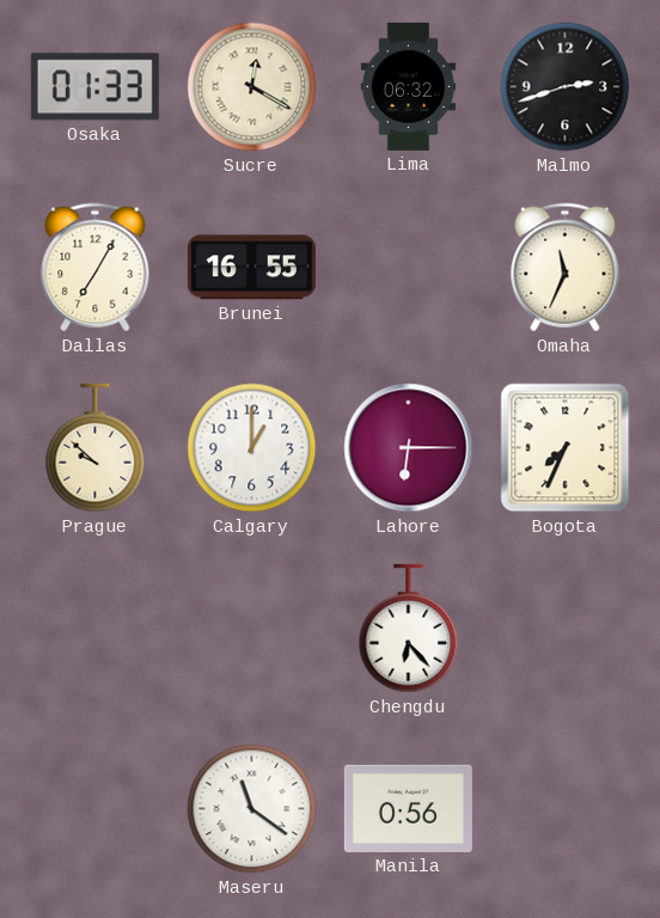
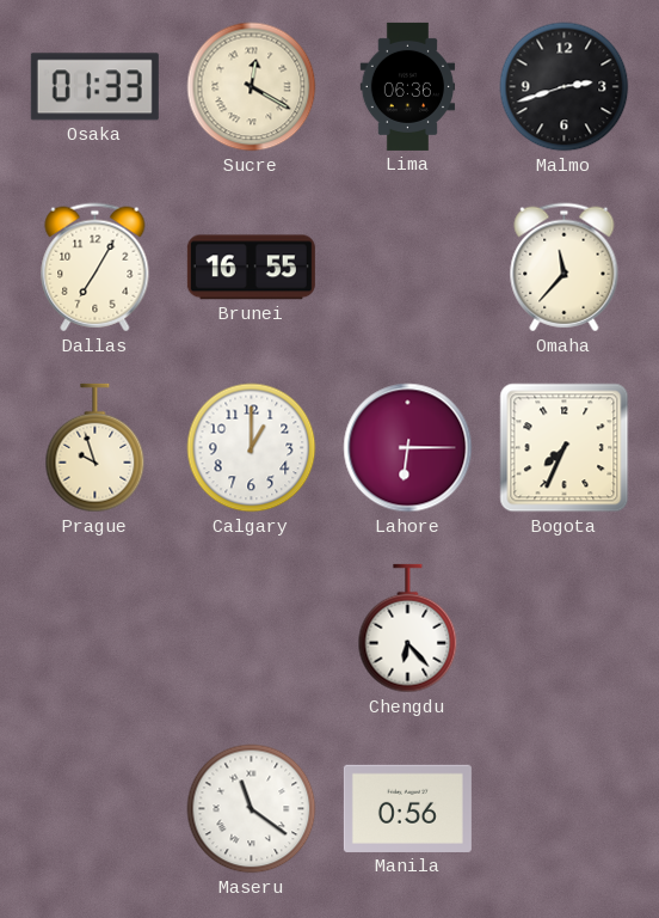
Lima: 06:32 -> 06:36 (408, 86)
Omaha: 11:34 -> 11:37 (565, 268)
Prague: 9:52 -> 9:57 (96, 448)
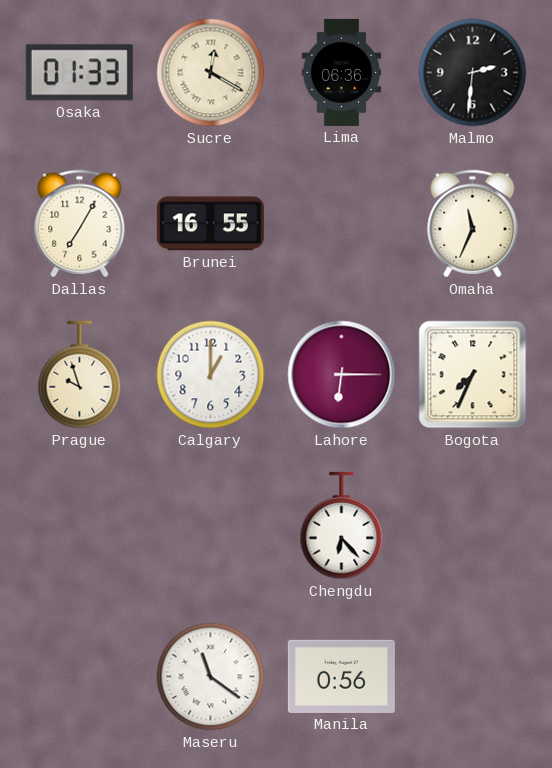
Malmo: 2:42 -> 2:31 (473, 73)
Omaha: 11:37 -> 11:34 (473, 224)
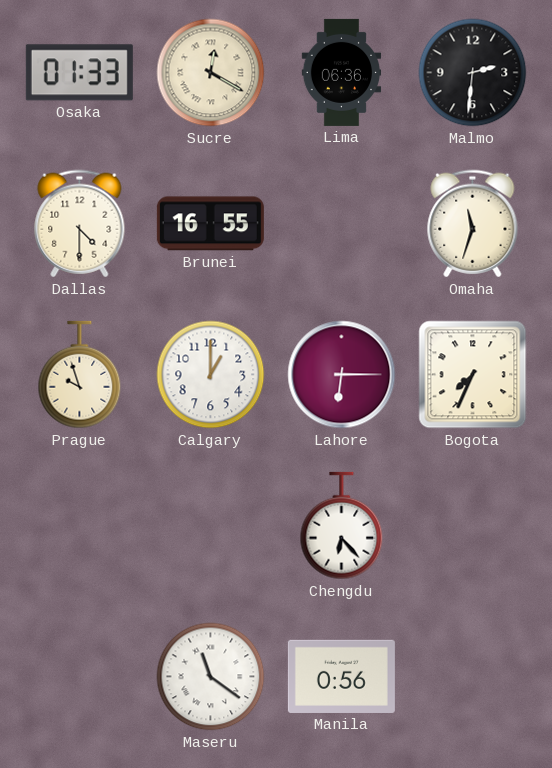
Dallas: 7:05 -> 4:30 (80, 224)
Omaha: 11:34 -> 11:33 (473, 224)
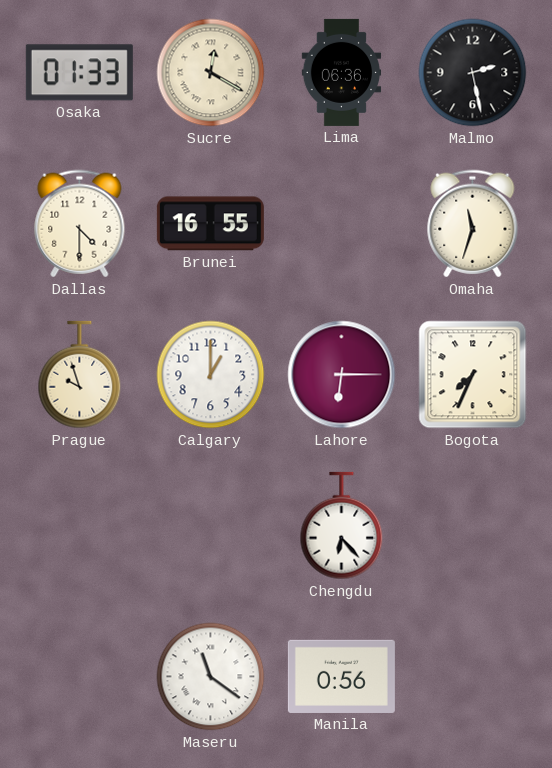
Malmo: 2:31 -> 2:28 (473, 73)
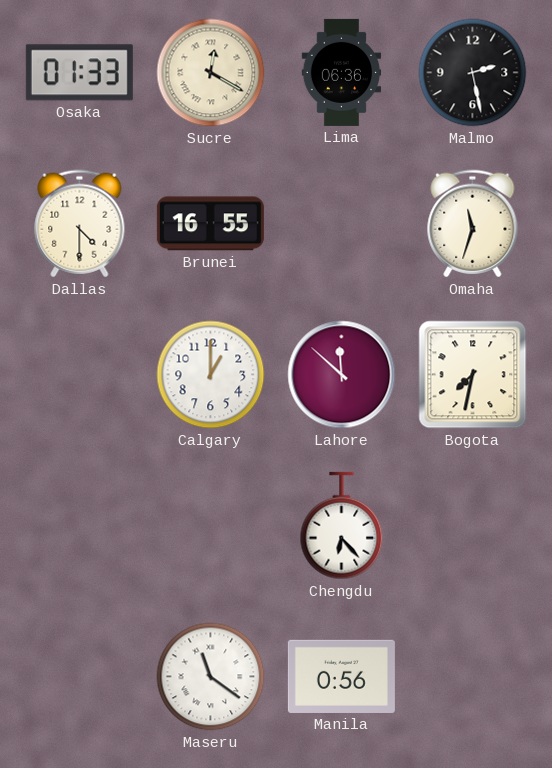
Prague: 9:57 -> none (80, 375)
Lahore: 6:15 -> 11:52 (342, 375)
Bogota: 7:34 -> 7:32 (473, 375)
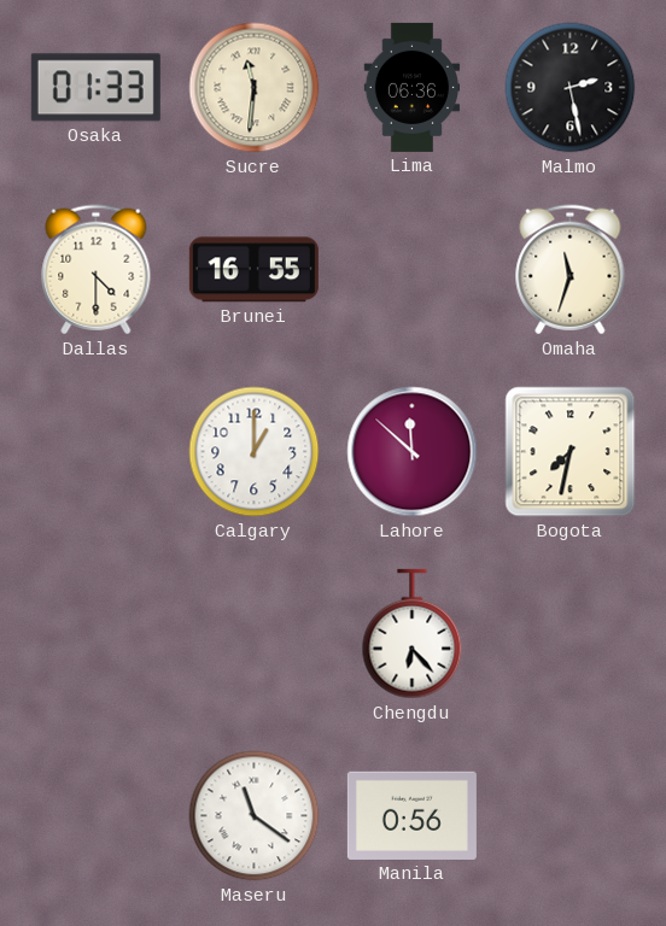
Sucre: 12:20 -> 11:31 (255, 88)
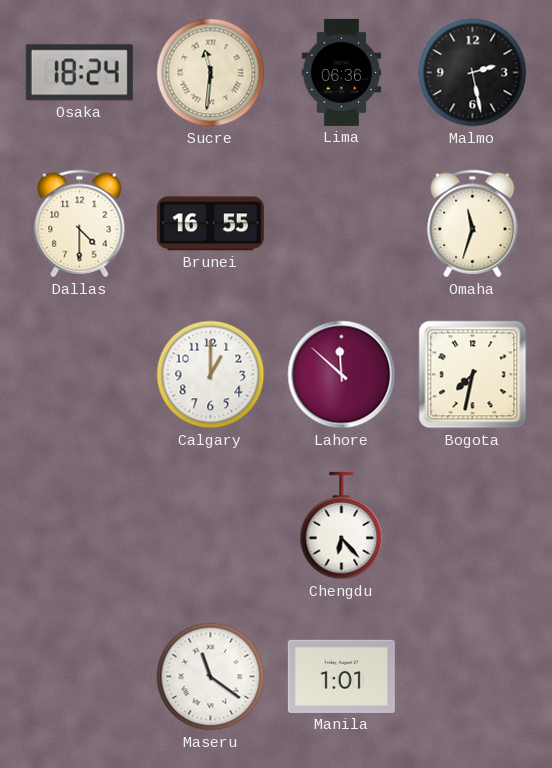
Osaka: 01:33 -> 18:24 (79, 73)
Manila: 0:56 -> 1:01 (341, 676)
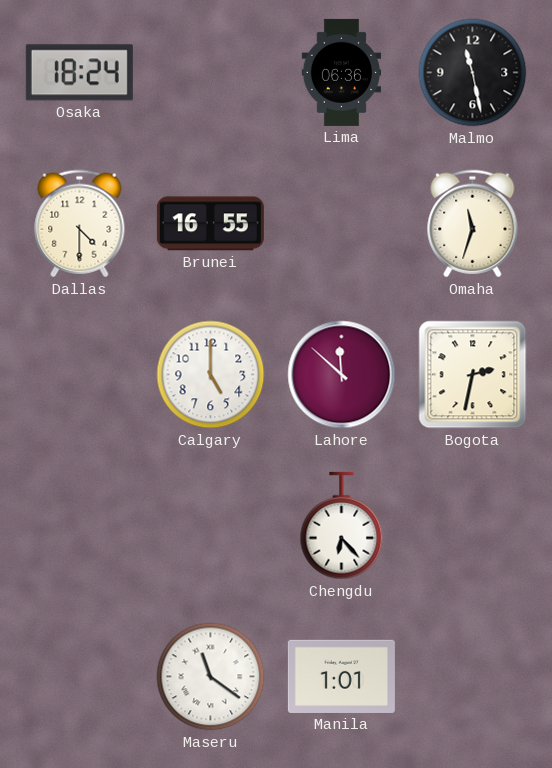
Sucre: 11:31 -> none (211, 73)
Malmo: 2:28 -> 11:28 (473, 73)
Calgary: 1:00 -> 5:00 (211, 375)
Bogota: 7:32 -> 2:32 (473, 375)
